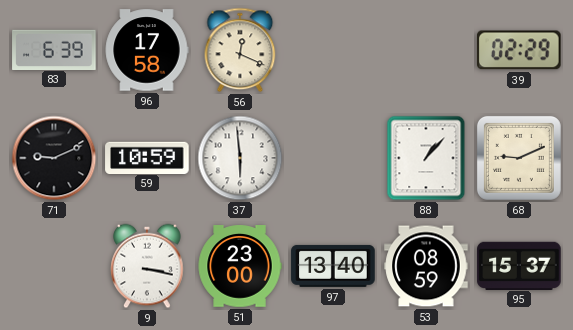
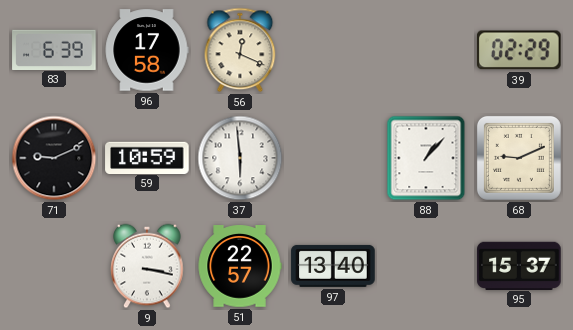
51: 23:00 -> 22:57 (240, 266)
53: 08:59 -> none (426, 266)
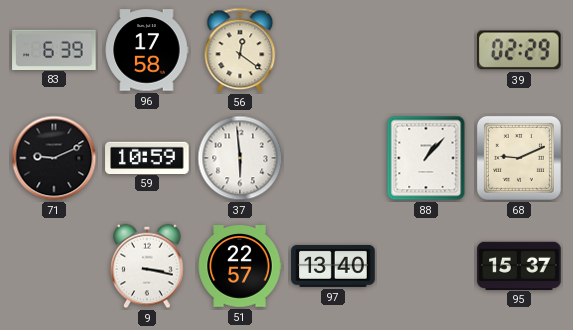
56: 12:19 -> 12:21 (240, 50)
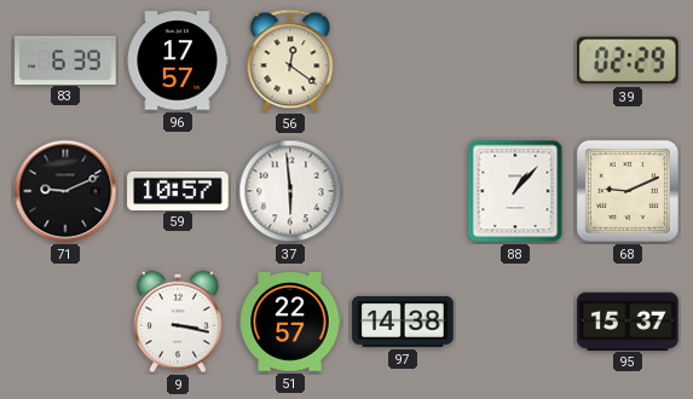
96: 17:58 -> 17:57 (178, 60)
59: 10:59 -> 10:57 (178, 190)
97: 13:40 -> 14:38 (403, 322)
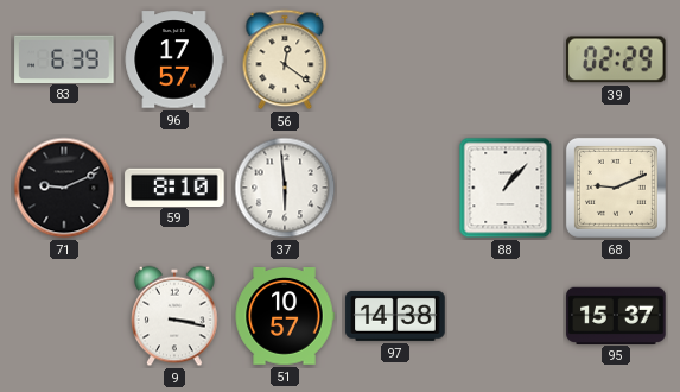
59: 10:57 -> 8:10 (174, 186)
51: 22:57 -> 10:57 (285, 316)
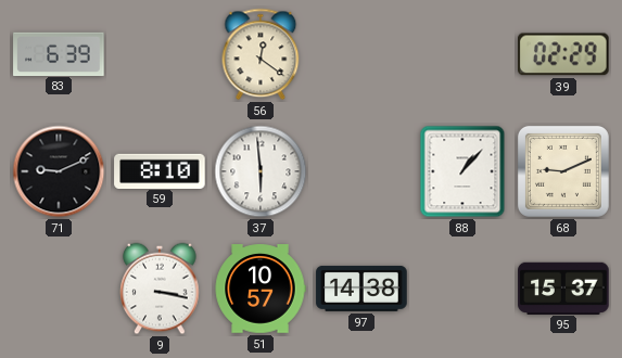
96: 17:57 -> none (174, 59)
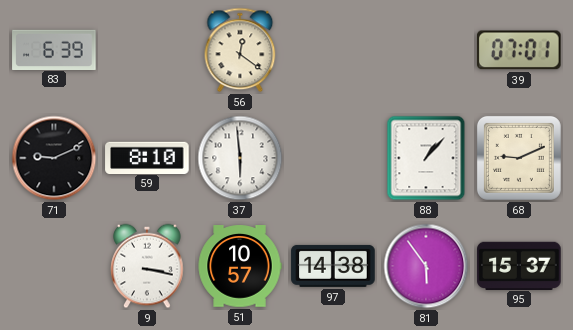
39: 02:29 -> 07:01 (520, 50)
81: none -> 5:54 (426, 266)
